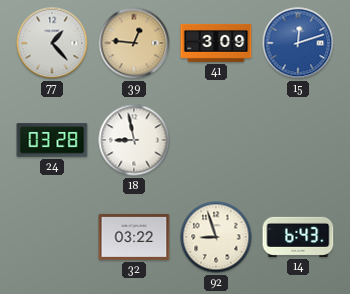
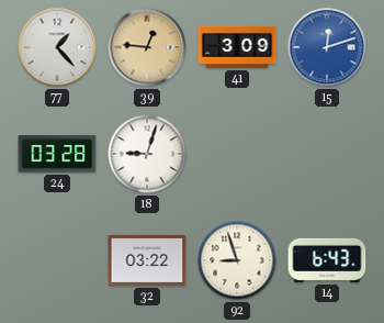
18: 8:58 -> 9:03 (147, 154)
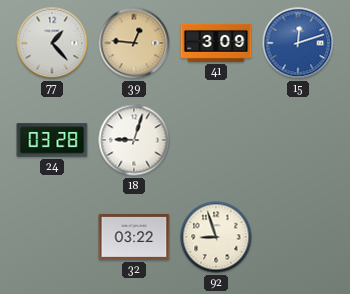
14: 6:43 -> none (327, 260)
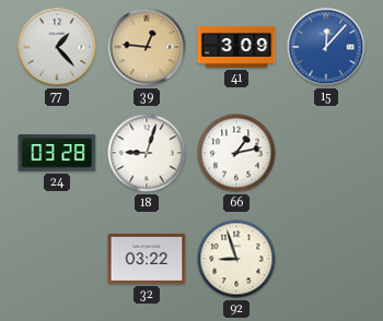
15: 12:12 -> 12:07 (326, 47)
66: none -> 1:13 (236, 153)
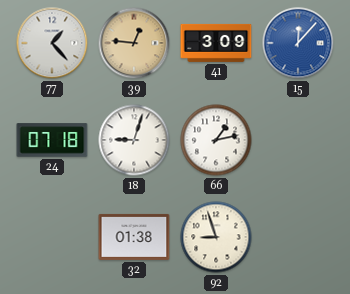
24: 03:28 -> 07:18 (52, 140)
32: 03:22 -> 01:38 (134, 237)
